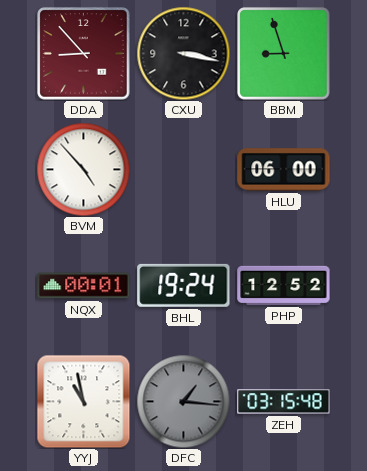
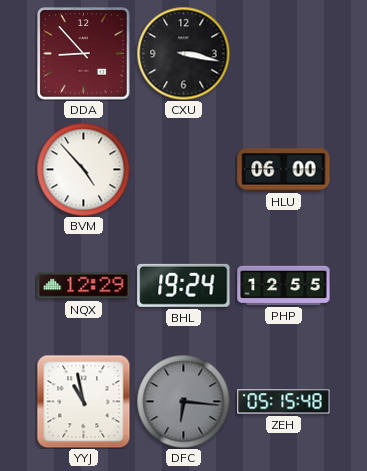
BBM: 8:57 -> none (284, 54)
NQX: 00:01 -> 12:29 (84, 286)
PHP: 12:52 -> 12:55 (284, 285)
DFC: 1:16 -> 6:16 (183, 401)
ZEH: 03:15 -> 05:15 (284, 402)
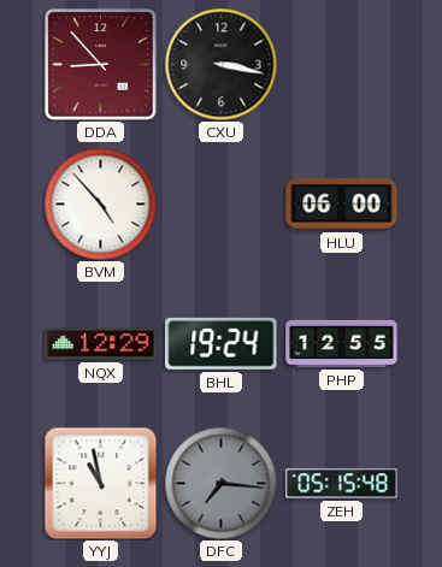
DFC: 6:16 -> 7:16 (220, 483)
